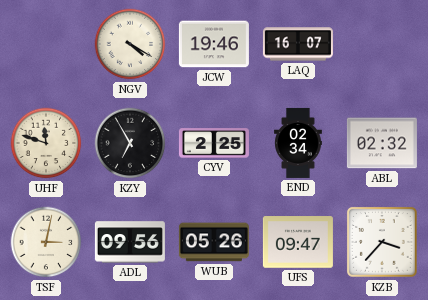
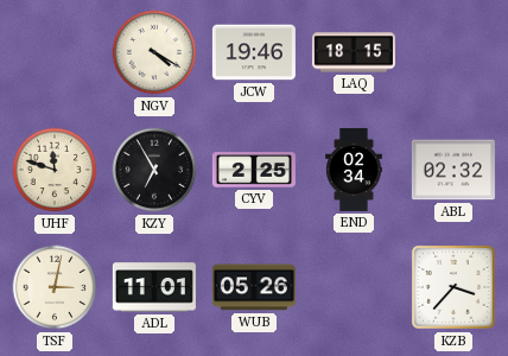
LAQ: 16:07 -> 18:15 (354, 52)
ADL: 09:56 -> 11:01 (154, 287)
UFS: 09:47 -> none (298, 242)
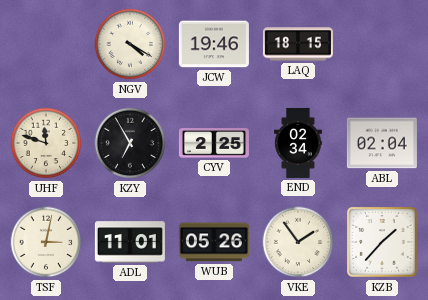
ABL: 02:32 -> 02:04 (382, 143)
VKE: none -> 1:54 (298, 242)
KZB: 3:37 -> 1:37 (382, 242)
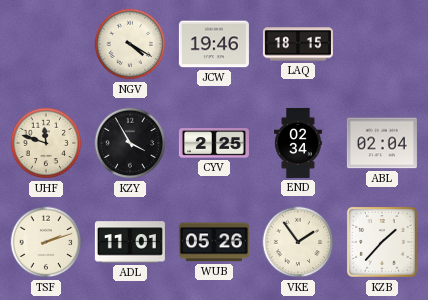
KZY: 6:55 -> 3:55 (130, 143)
TSF: 3:02 -> 2:12 (46, 242)
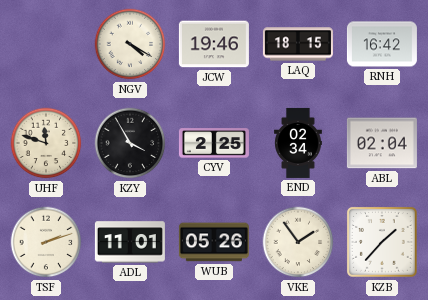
RNH: none -> 16:42 (382, 44)
